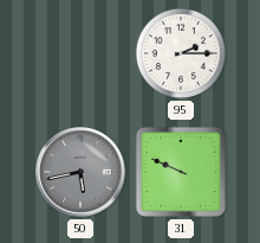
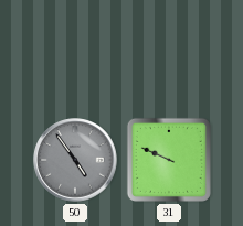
95: 2:15 -> none (181, 53)
50: 5:43 -> 4:54 (75, 160)
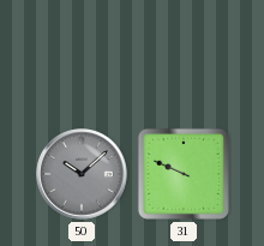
50: 4:54 -> 10:08 (82, 174)
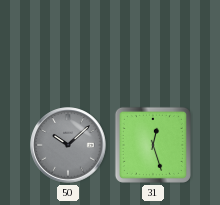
31: 9:49 -> 12:27 (153, 145)
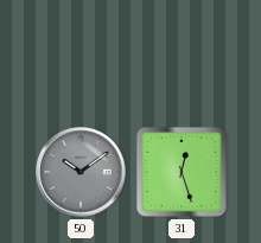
50: 10:08 -> 10:09 (81, 172)
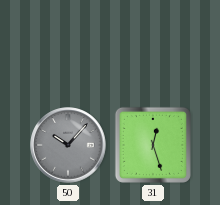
50: 10:09 -> 10:07 (68, 145)
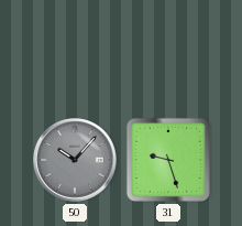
31: 12:27 -> 9:27 (168, 160)
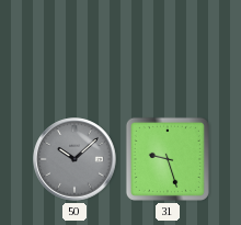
50: 10:07 -> 10:08 (74, 159)
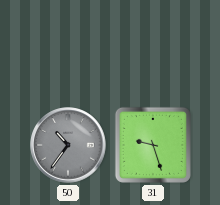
50: 10:08 -> 10:36 (68, 145)
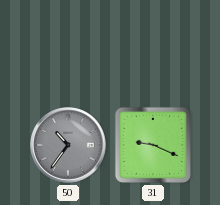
31: 9:27 -> 9:19 (153, 145)
